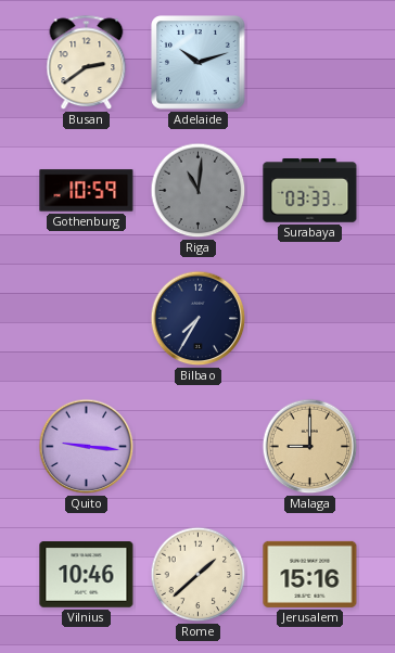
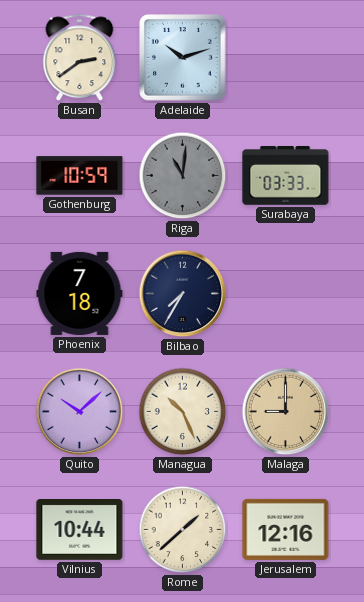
Phoenix: none -> 7:18 (80, 293)
Quito: 9:16 -> 10:08 (80, 412)
Managua: none -> 10:26 (183, 412)
Vilnius: 10:46 -> 10:44 (80, 530)
Jerusalem: 15:16 -> 12:16 (286, 529)
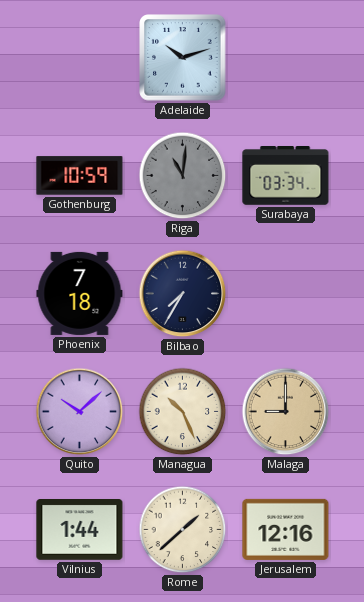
Busan: 2:39 -> none (80, 58)
Surabaya: 03:33 -> 03:34 (286, 176)
Vilnius: 10:44 -> 1:44 (80, 530)
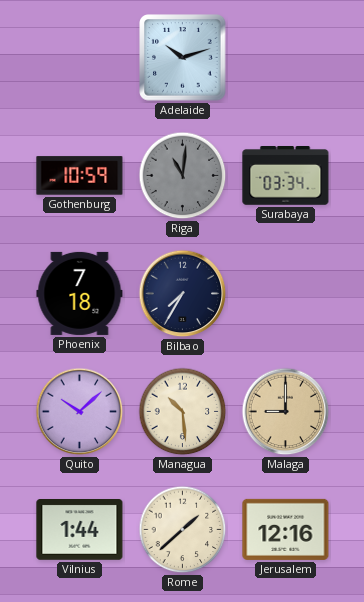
Managua: 10:26 -> 10:29 (183, 412)
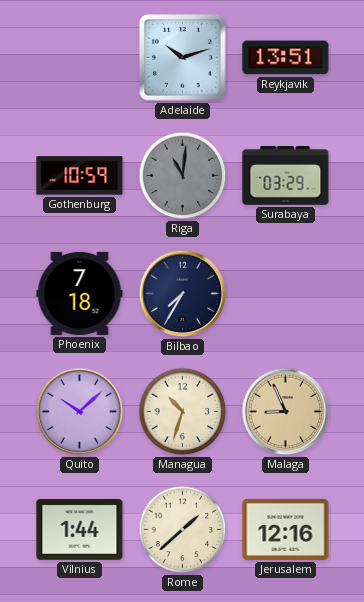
Reykjavik: none -> 13:51 (286, 58)
Surabaya: 03:34 -> 03:29 (286, 176)
Managua: 10:29 -> 10:33 (183, 412)
Malaga: 9:00 -> 8:56 (286, 412)
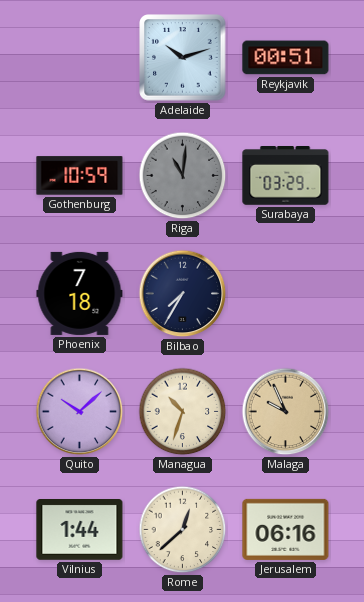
Reykjavik: 13:51 -> 00:51 (286, 58)
Malaga: 8:56 -> 9:56 (286, 412)
Rome: 1:38 -> 12:38 (183, 530)
Jerusalem: 12:16 -> 06:16 (286, 529)
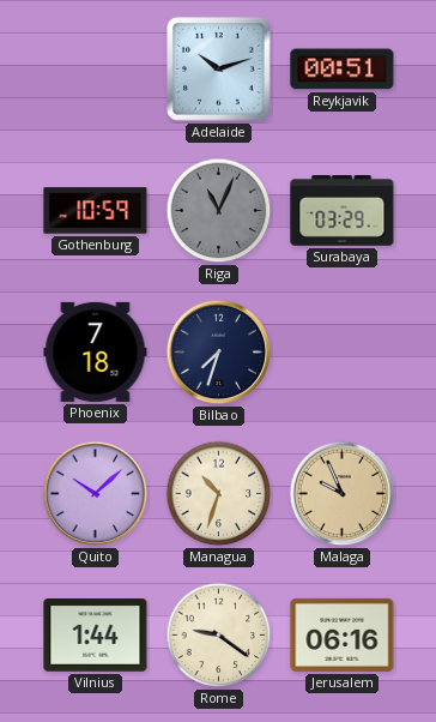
Riga: 11:01 -> 11:04 (219, 211)
Bilbao: 7:35 -> 7:33 (219, 353)
Rome: 12:38 -> 9:21 (219, 636)
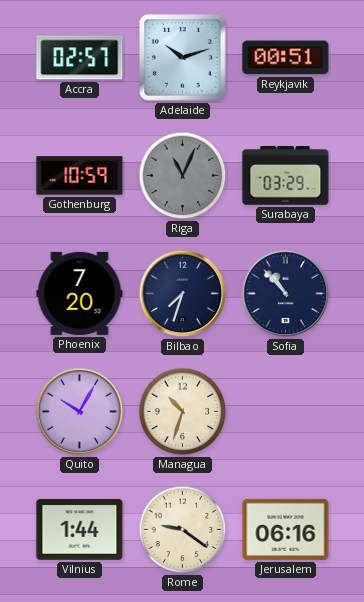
Accra: none -> 02:57 (80, 58)
Phoenix: 7:18 -> 7:20 (80, 293)
Sofia: none -> 10:53 (286, 294)
Quito: 10:08 -> 10:05 (80, 412)
Malaga: 9:56 -> none (343, 494)
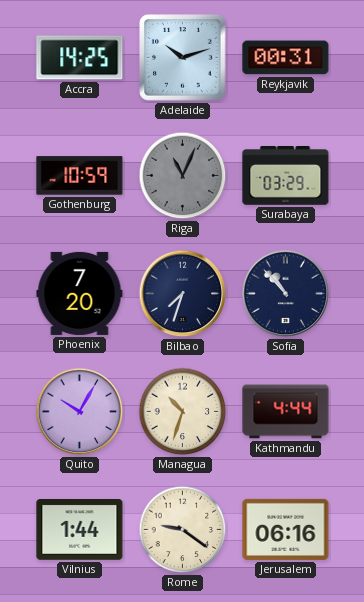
Accra: 02:57 -> 14:25 (80, 58)
Reykjavik: 00:51 -> 00:31 (286, 58)
Kathmandu: none -> 4:44 (286, 412)
